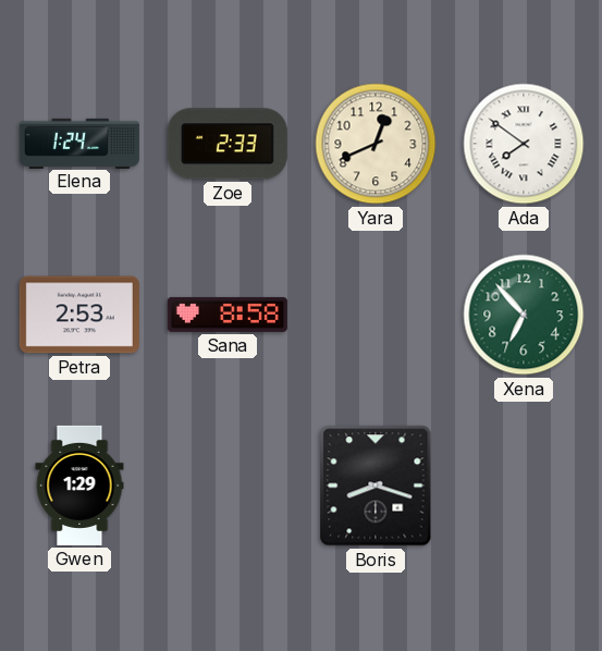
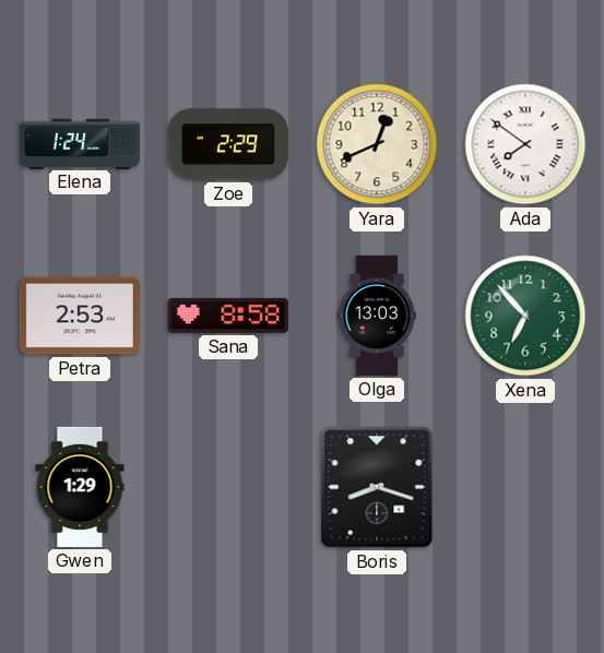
Zoe: 2:33 -> 2:29 (228, 144)
Olga: none -> 13:03 (378, 316)
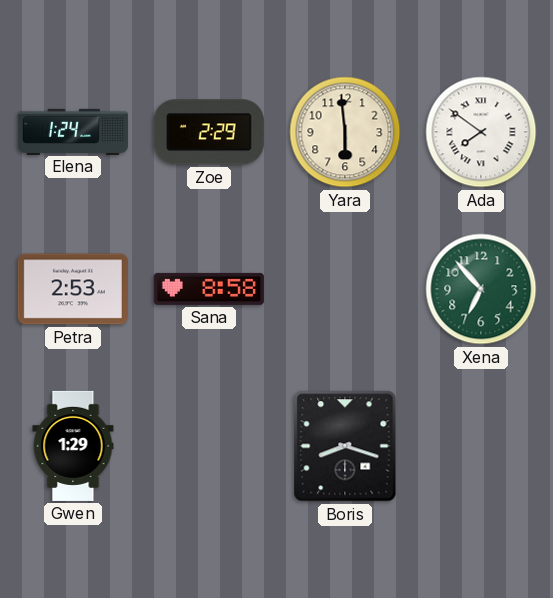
Yara: 12:41 -> 5:59 (345, 132)
Olga: 13:03 -> none (378, 316)
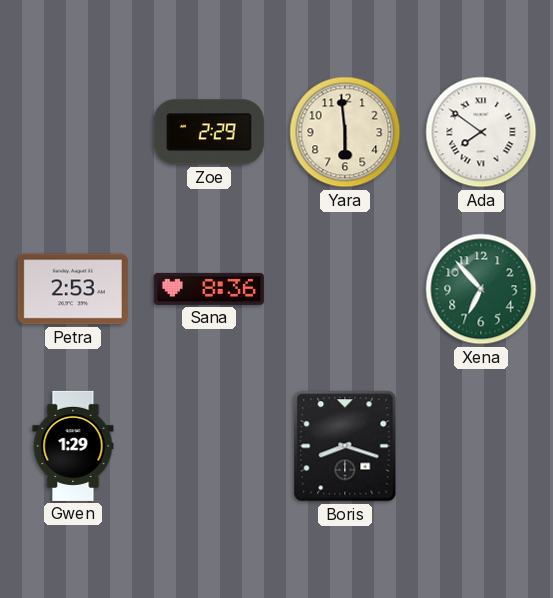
Elena: 1:24 -> none (73, 131)
Sana: 8:58 -> 8:36 (209, 289)
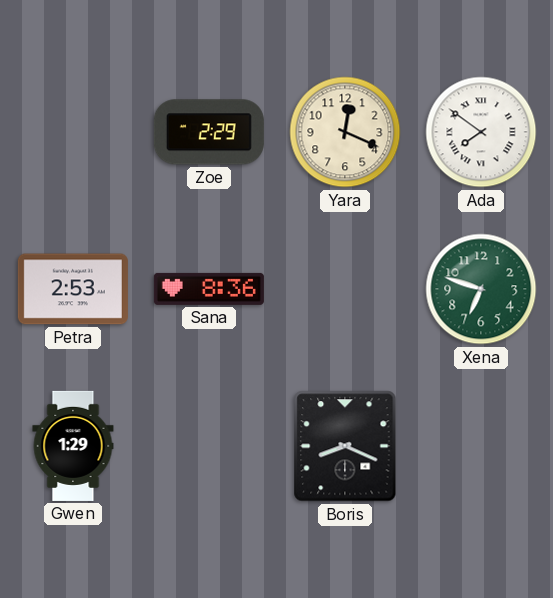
Yara: 5:59 -> 12:19 (345, 132)
Xena: 6:53 -> 6:48 (481, 289)
Boris: 8:18 -> 8:19 (345, 446)
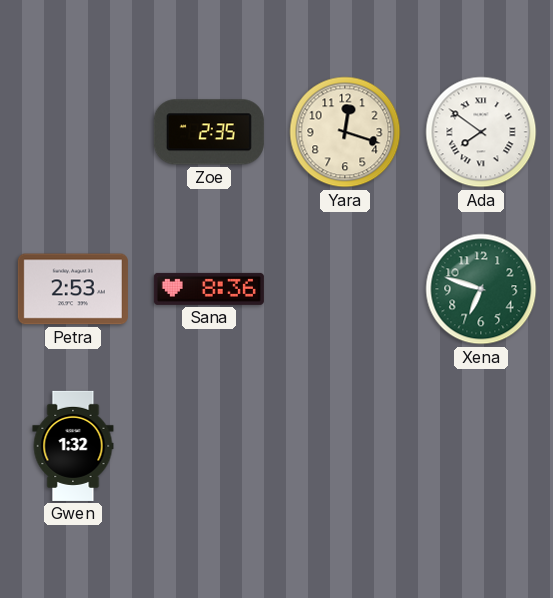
Zoe: 2:29 -> 2:35 (209, 132)
Yara: 12:19 -> 12:18 (345, 132)
Gwen: 1:29 -> 1:32 (73, 446)
Boris: 8:19 -> none (345, 446)
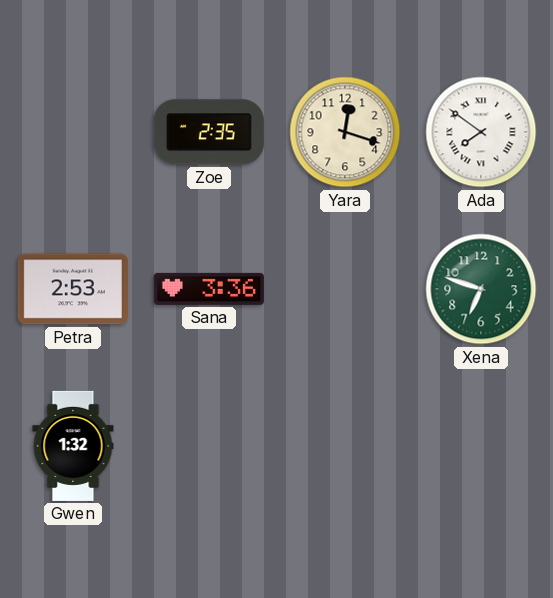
Sana: 8:36 -> 3:36 (209, 289)
